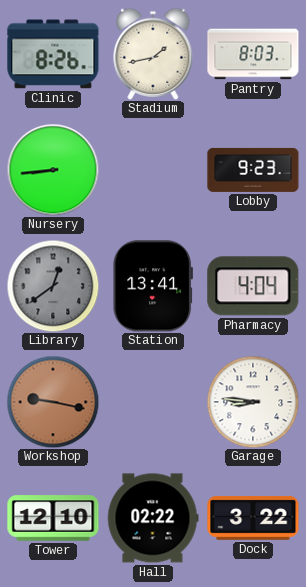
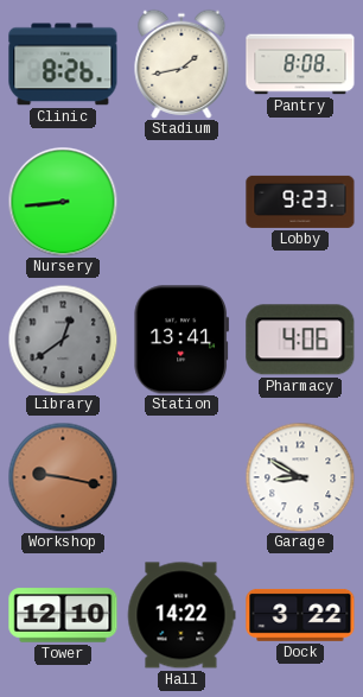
Pantry: 8:03 -> 8:08 (300, 64)
Pharmacy: 4:04 -> 4:06 (300, 340)
Garage: 8:46 -> 8:50 (300, 477)
Hall: 02:22 -> 14:22 (181, 615)
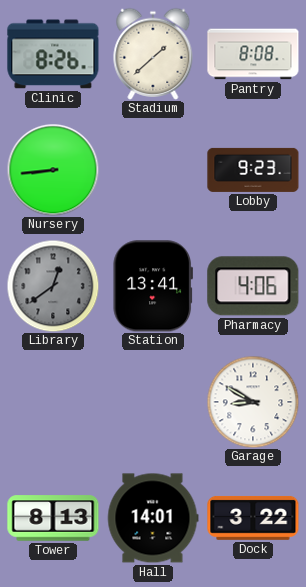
Stadium: 1:43 -> 1:38 (153, 54)
Workshop: 9:17 -> none (63, 477)
Tower: 12:10 -> 8:13 (53, 518)
Hall: 14:22 -> 14:01 (153, 518)
